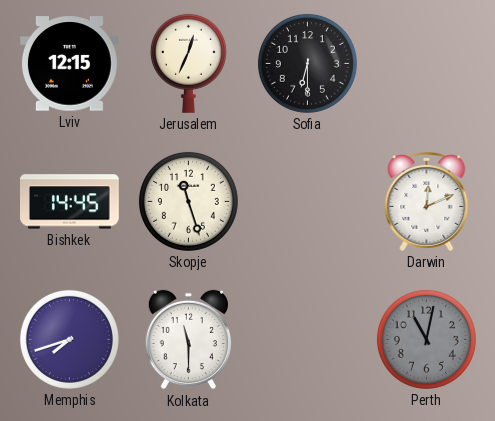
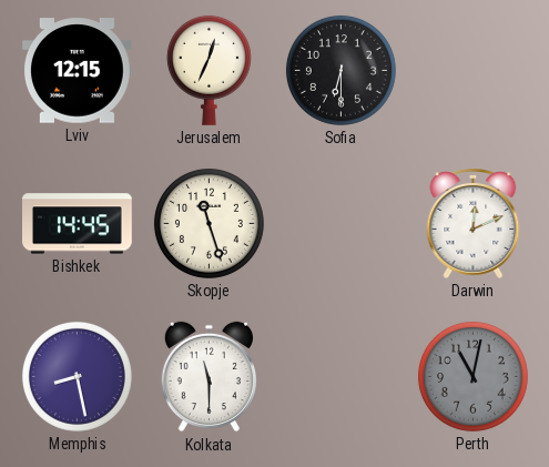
Memphis: 7:42 -> 8:28 (77, 376)
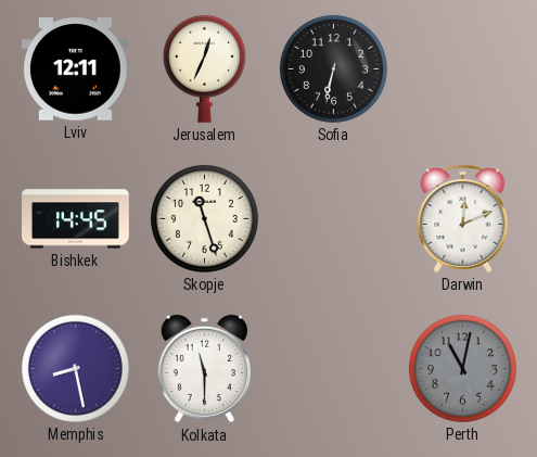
Lviv: 12:15 -> 12:11 (76, 69)
Sofia: 6:30 -> 6:32 (333, 68)
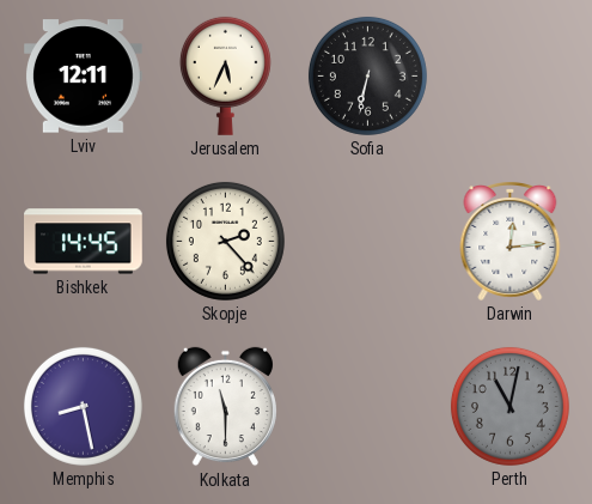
Jerusalem: 12:34 -> 5:34 (225, 75)
Skopje: 11:27 -> 2:23 (225, 241)
Darwin: 12:11 -> 12:14 (511, 242)
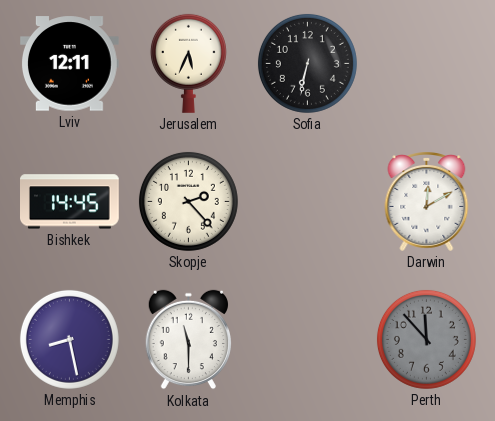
Darwin: 12:14 -> 12:10 (427, 202)
Perth: 11:02 -> 11:53 (426, 339)
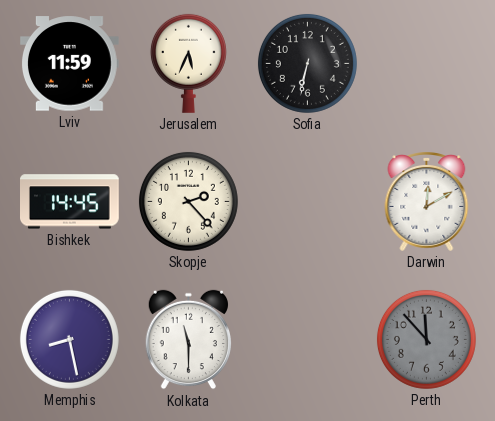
Lviv: 12:11 -> 11:59 (70, 64)
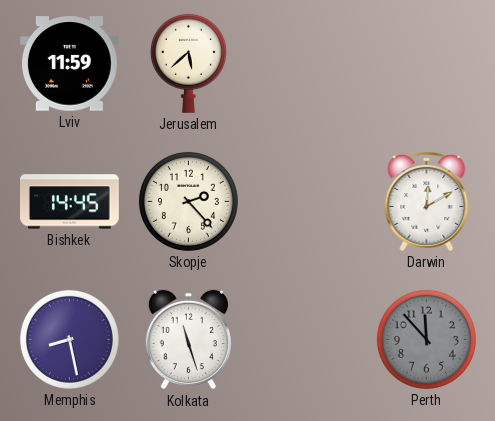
Jerusalem: 5:34 -> 5:38 (188, 63)
Sofia: 6:32 -> none (307, 63)
Kolkata: 11:30 -> 11:27 (188, 340)
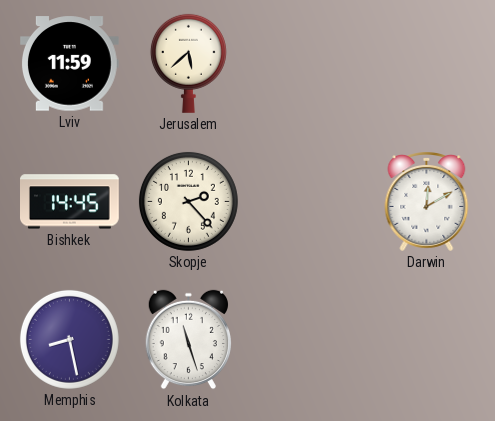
Perth: 11:53 -> none (426, 339)
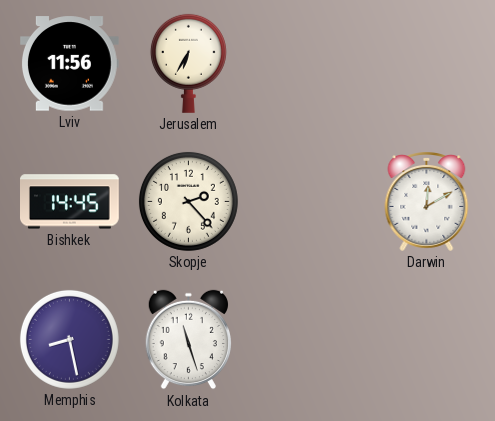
Lviv: 11:59 -> 11:56 (70, 64)
Jerusalem: 5:38 -> 6:35 (188, 63)
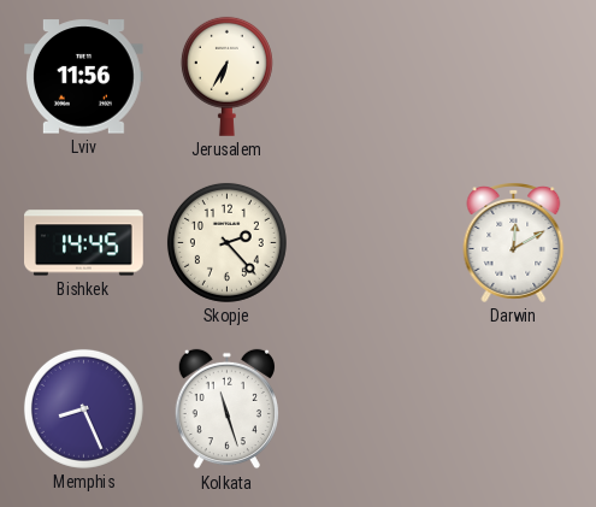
Memphis: 8:28 -> 8:26 (83, 408)
